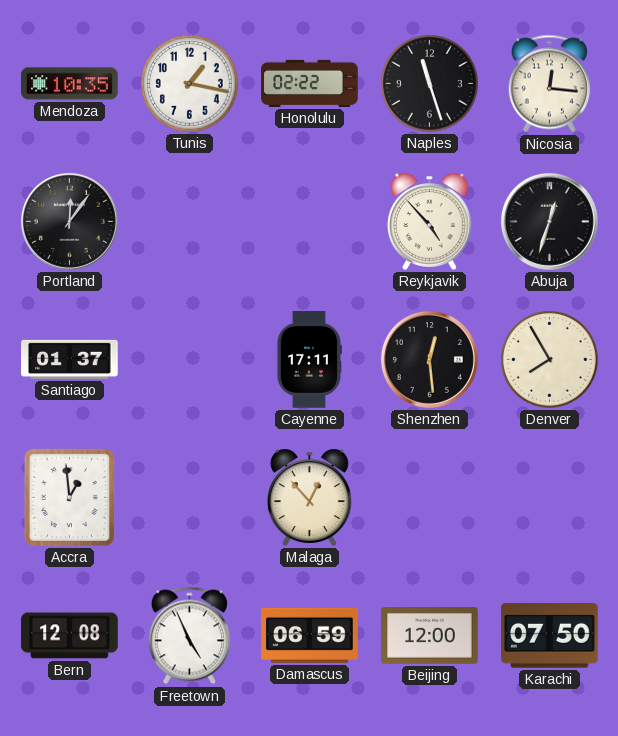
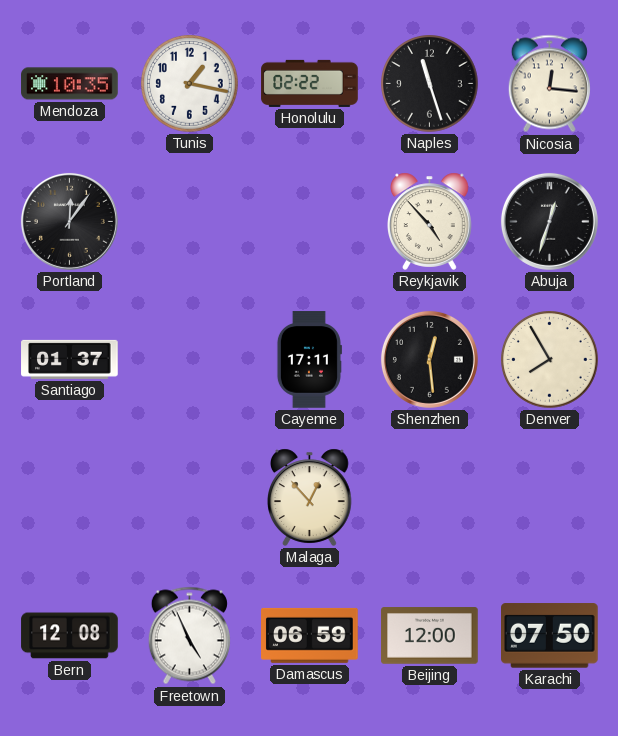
Accra: 12:59 -> none (69, 497)
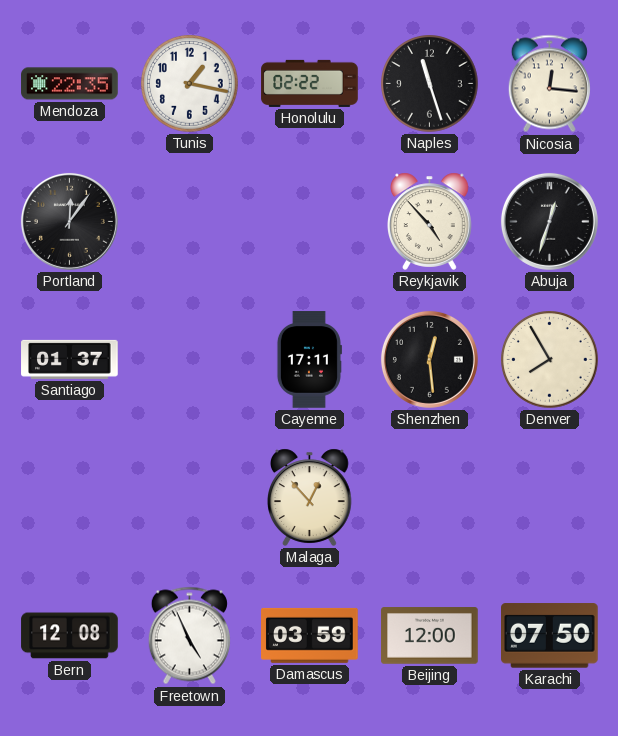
Mendoza: 10:35 -> 22:35 (70, 84)
Damascus: 06:59 -> 03:59 (310, 635)
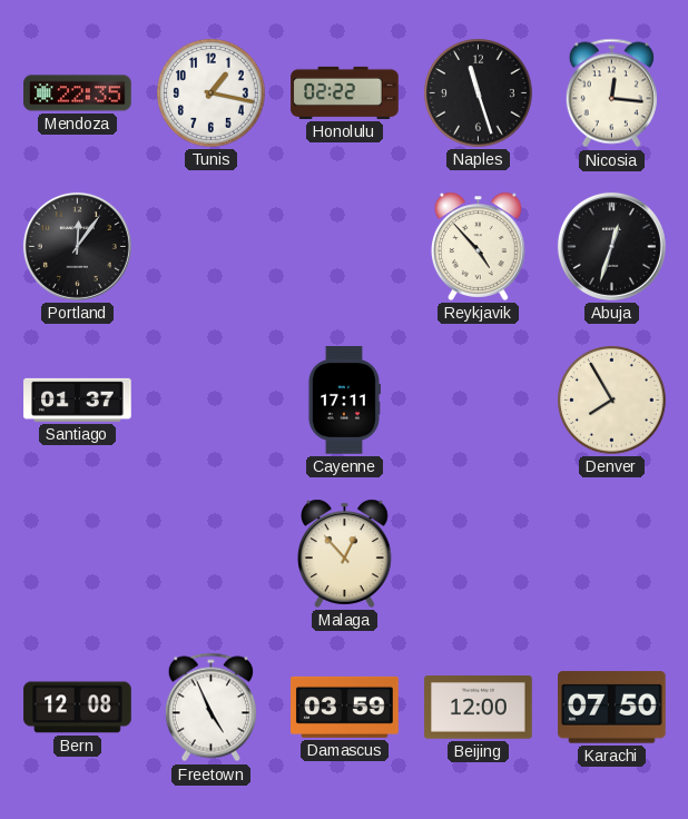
Shenzhen: 12:29 -> none (429, 359)
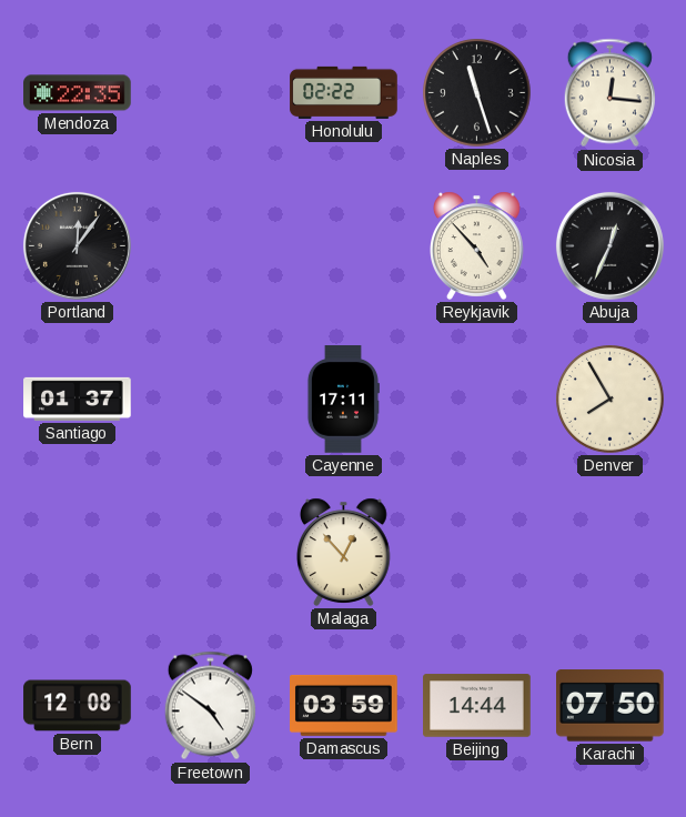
Tunis: 1:17 -> none (212, 93)
Abuja: 12:33 -> 12:34 (609, 245)
Freetown: 4:56 -> 4:51 (210, 706)
Beijing: 12:00 -> 14:44 (477, 706)
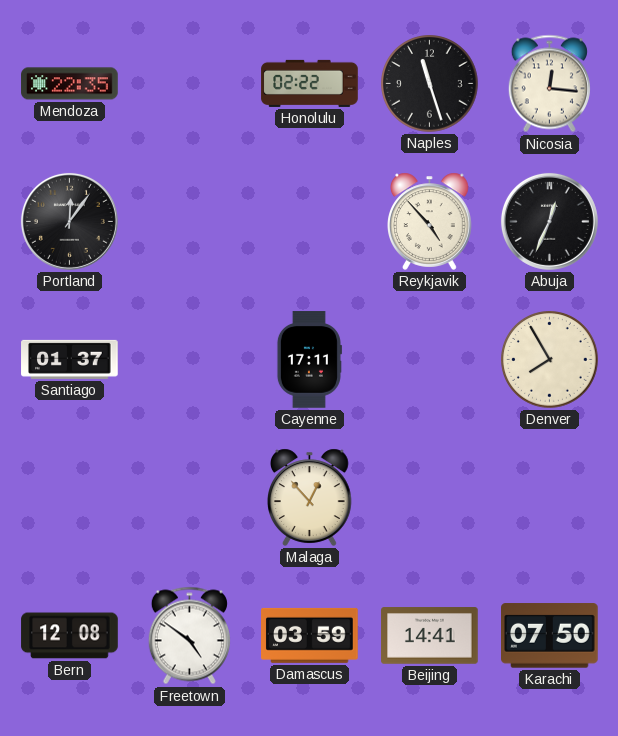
Beijing: 14:44 -> 14:41 (430, 636)
